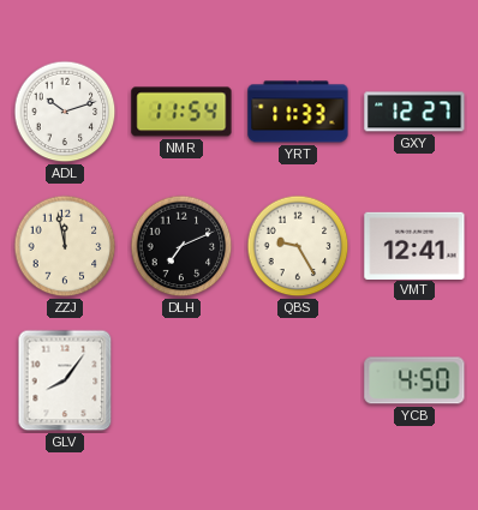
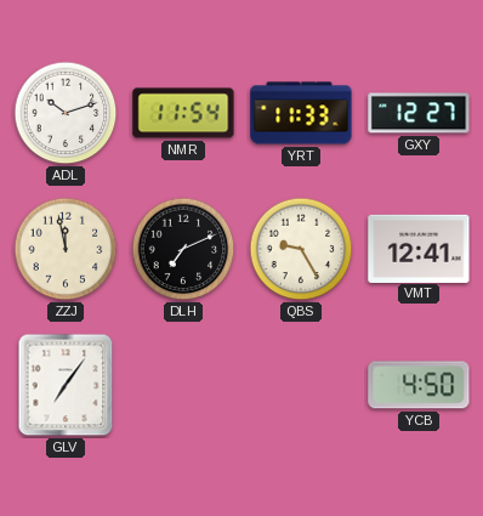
GLV: 8:06 -> 7:06 (66, 385)
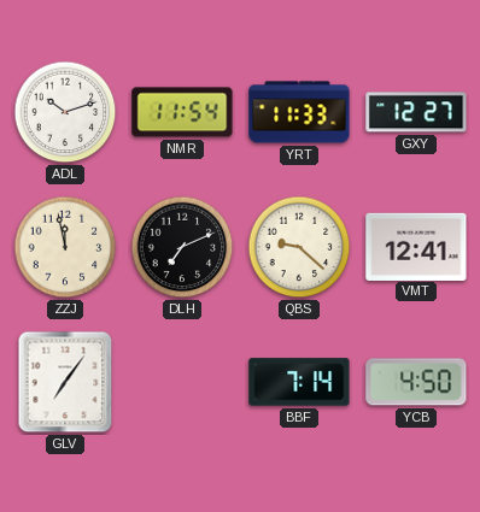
QBS: 9:25 -> 9:22 (299, 247)
BBF: none -> 7:14 (299, 382)
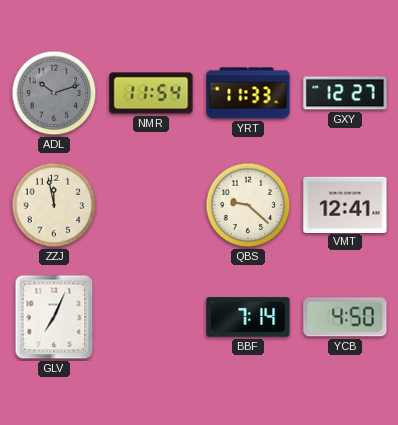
ADL dial: white -> grey (54, 93)
DLH: 7:11 -> none (182, 247)
GLV: 7:06 -> 7:04 (54, 317)
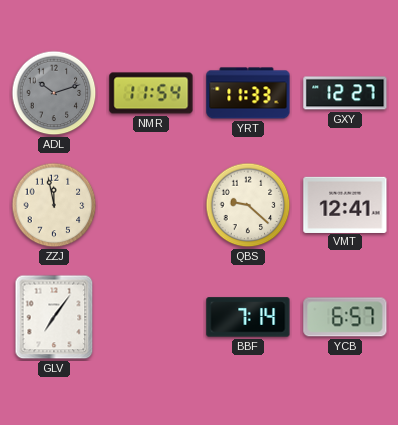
GLV: 7:04 -> 7:06 (54, 317)
YCB: 4:50 -> 6:57 (345, 317)
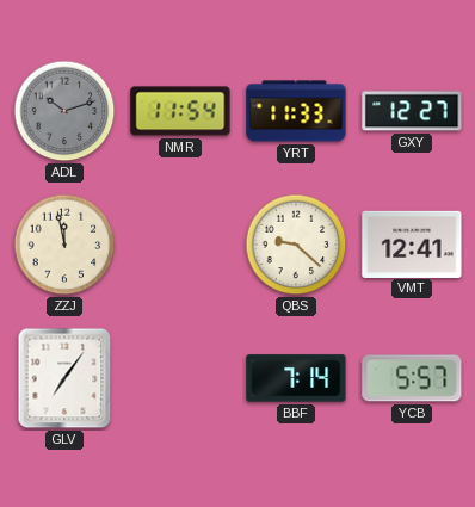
YCB: 6:57 -> 5:57 (412, 378)
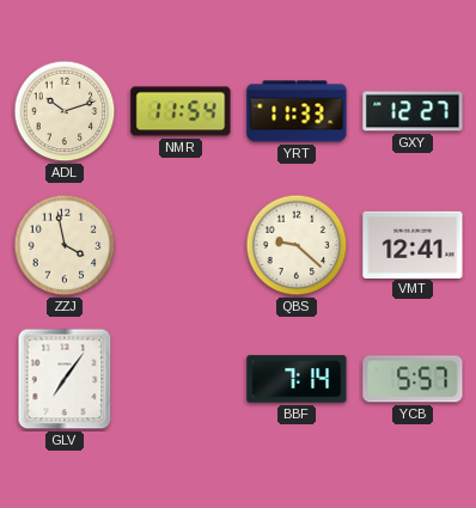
ADL dial: grey -> cream (65, 111)
ZZJ: 11:58 -> 3:58 (65, 245)
